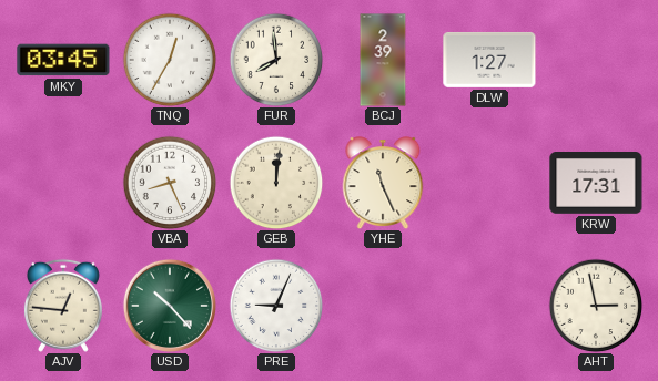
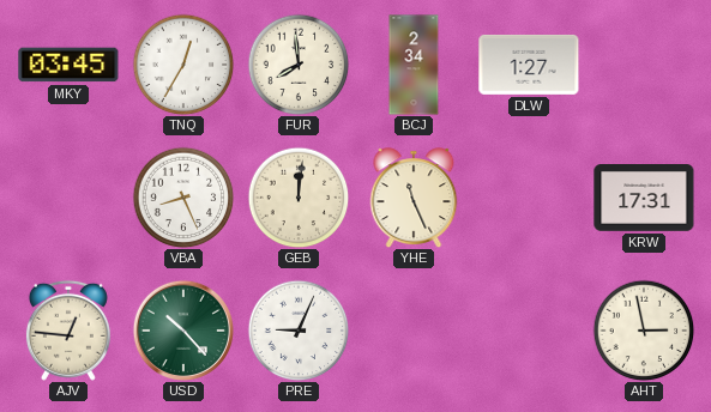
BCJ: 2:39 -> 2:34 (414, 65)
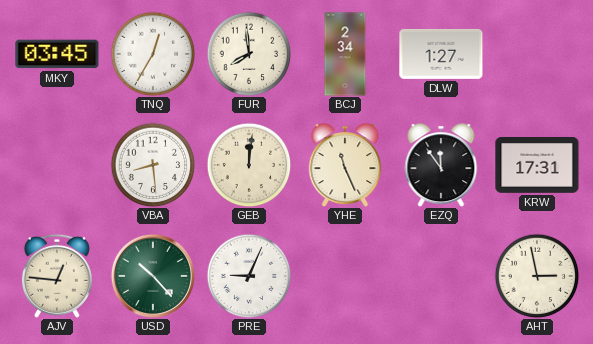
VBA: 8:26 -> 8:29 (153, 165)
EZQ: none -> 11:54 (441, 165)
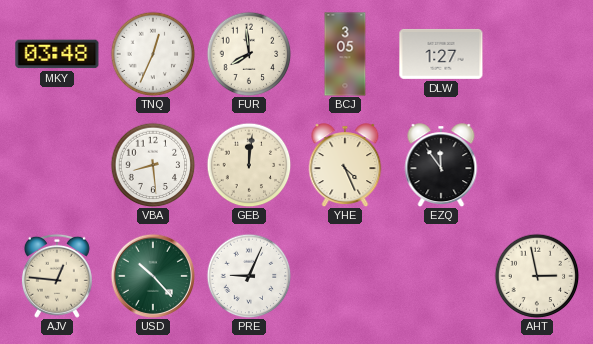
MKY: 03:45 -> 03:48 (57, 54)
TNQ: 12:35 -> 12:34 (153, 54)
BCJ: 2:34 -> 3:05 (345, 54)
YHE: 11:26 -> 4:26 (345, 165)
KRW: 17:31 -> none (537, 166)
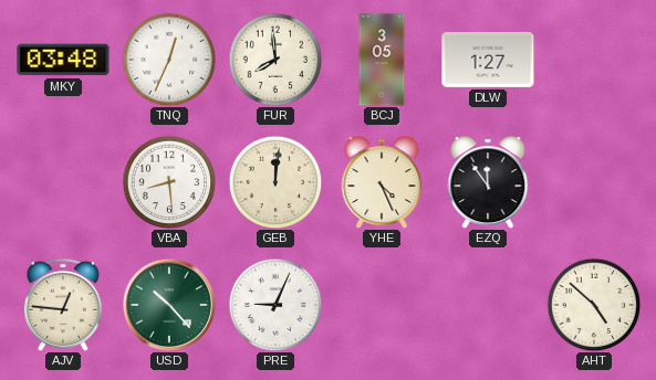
AHT: 2:58 -> 4:52 (594, 305)
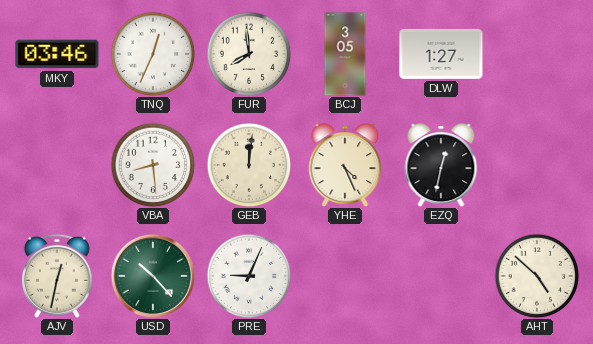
MKY: 03:48 -> 03:46 (57, 54)
EZQ: 11:54 -> 12:32 (441, 165)
AJV: 12:46 -> 12:32 (57, 276)
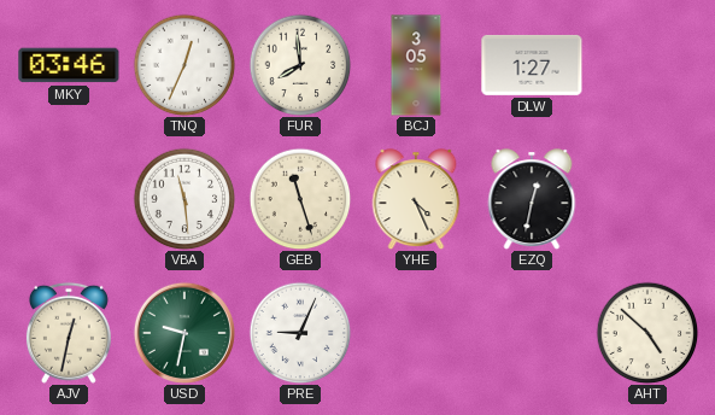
VBA: 8:29 -> 11:29 (184, 199)
GEB: 12:01 -> 11:27 (300, 199)
USD: 10:23 -> 9:32 (183, 332)
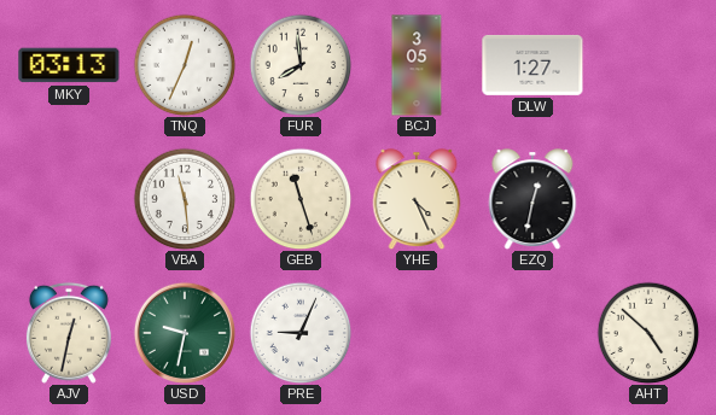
MKY: 03:46 -> 03:13 (69, 65)
